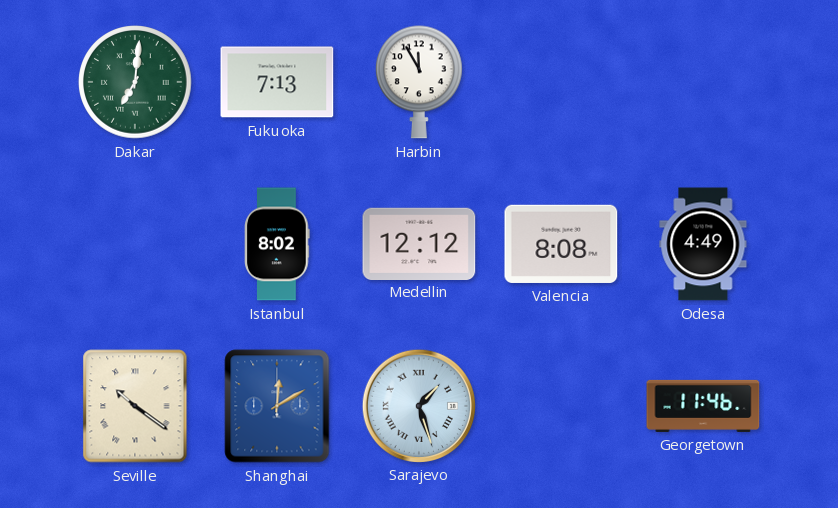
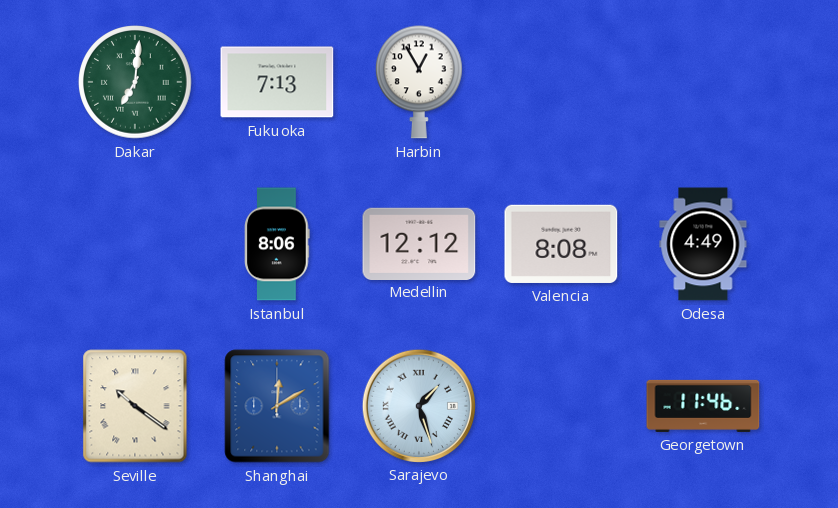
Harbin: 11:55 -> 12:55 (420, 82)
Istanbul: 8:02 -> 8:06 (277, 244)
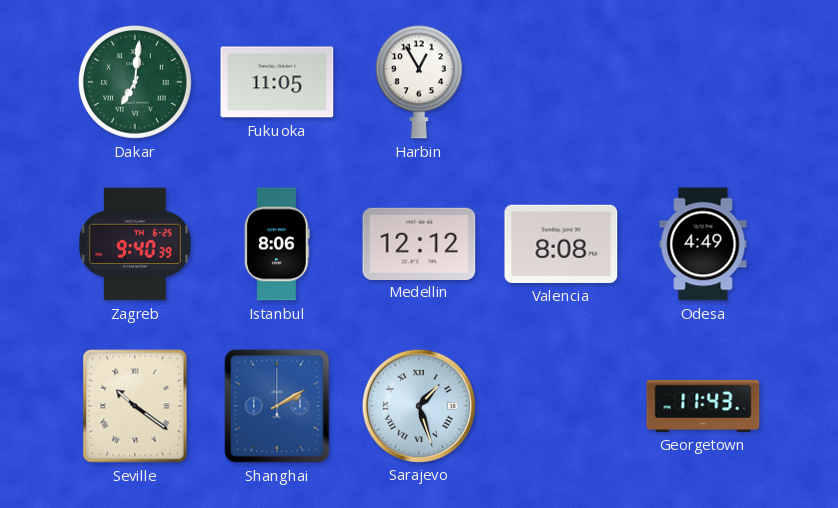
Fukuoka: 7:13 -> 11:05 (277, 82)
Zagreb: none -> 9:40 (135, 244)
Shanghai: 12:10 -> 2:10 (277, 406)
Georgetown: 11:46 -> 11:43 (703, 406)
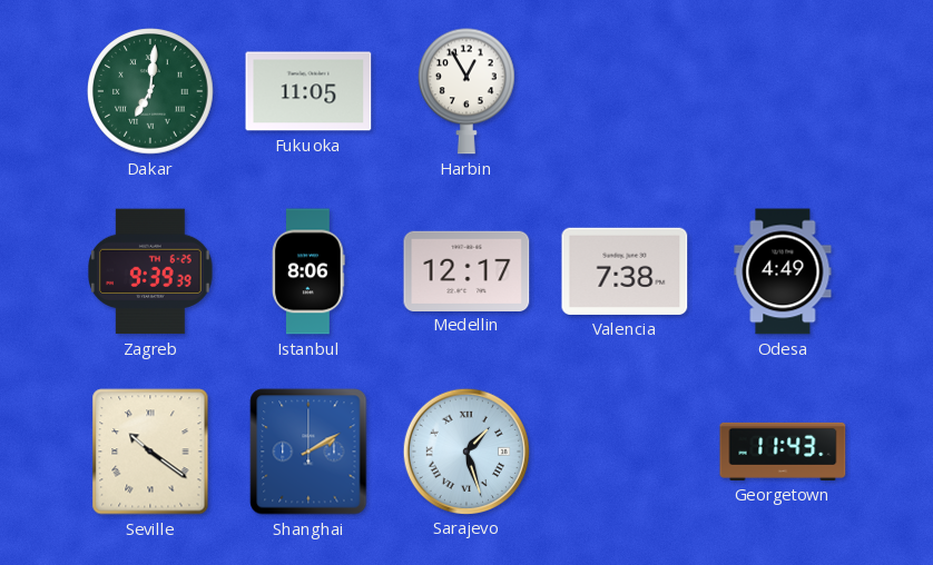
Zagreb: 9:40 -> 9:39 (150, 271)
Medellin: 12:12 -> 12:17 (466, 270)
Valencia: 8:08 -> 7:38 (625, 271)
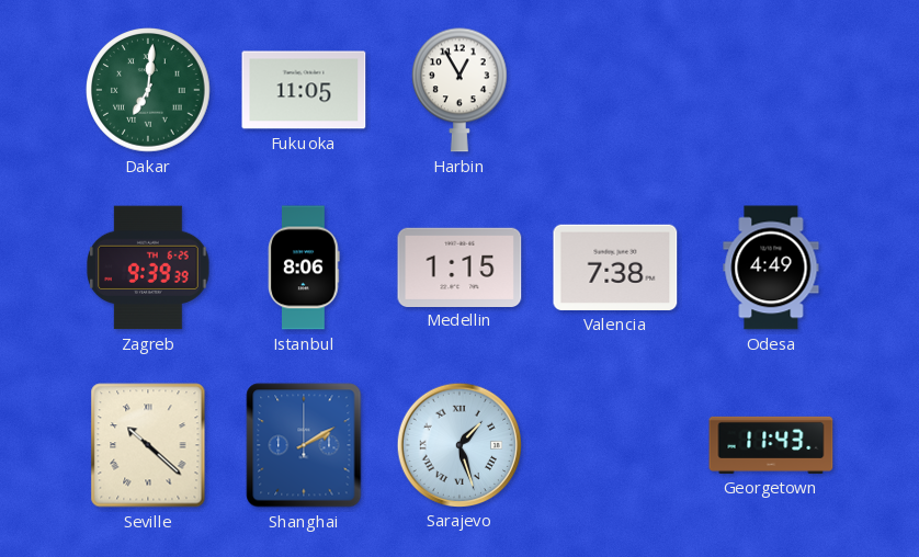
Medellin: 12:17 -> 1:15 (459, 266)
Seville: 10:21 -> 10:22 (148, 445)
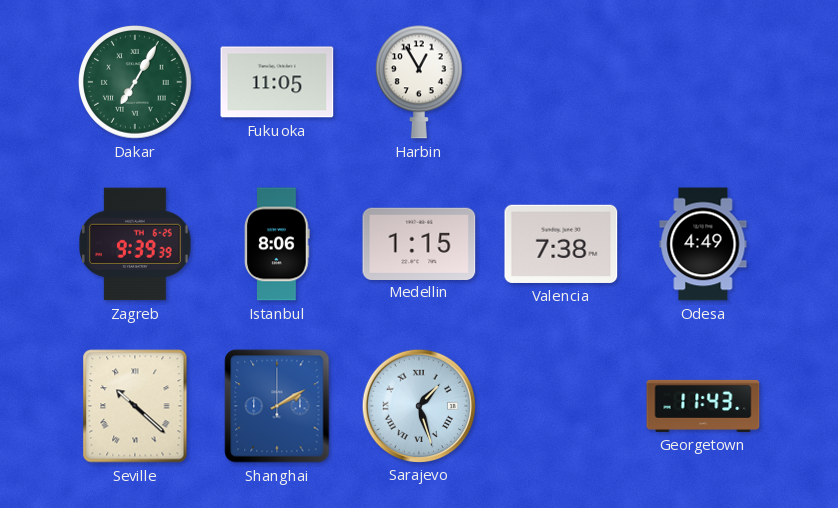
Dakar: 7:01 -> 7:05 (135, 82)
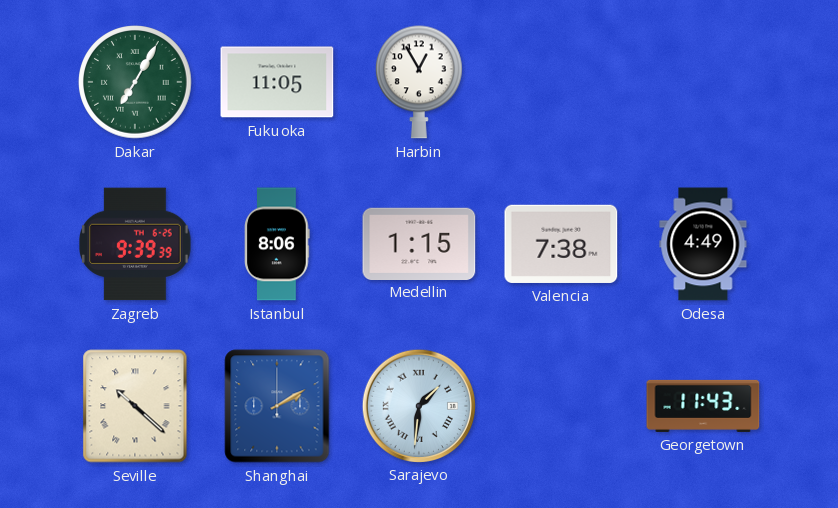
Sarajevo: 1:27 -> 1:31 (418, 405)
